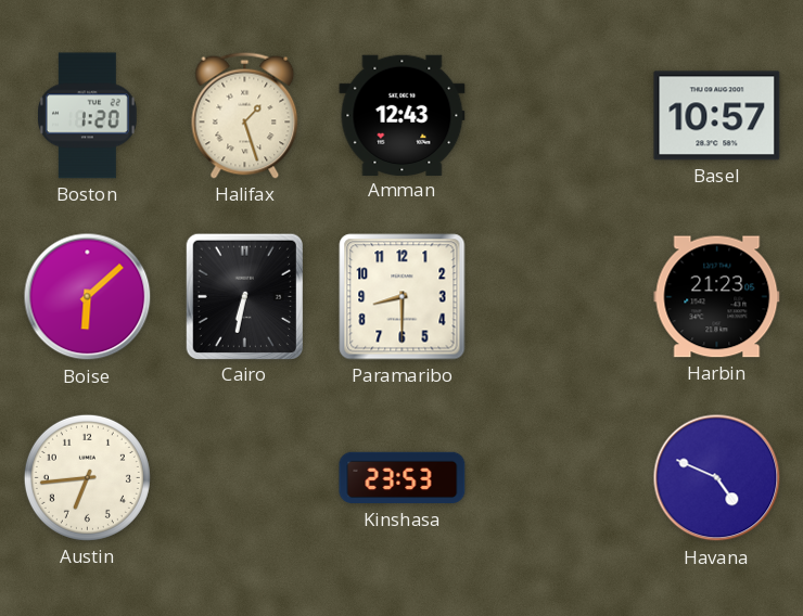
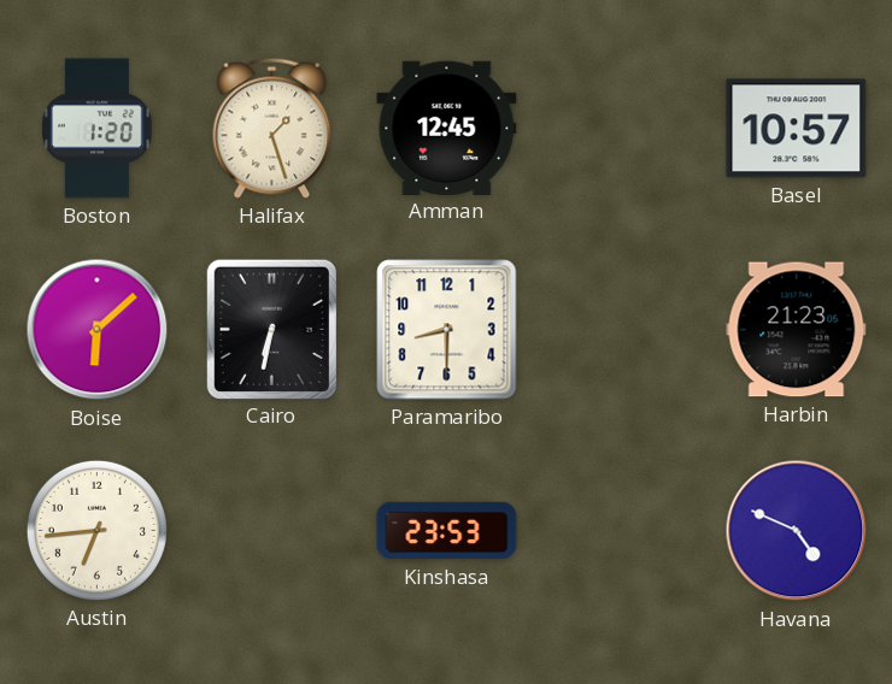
Amman: 12:43 -> 12:45 (447, 128)
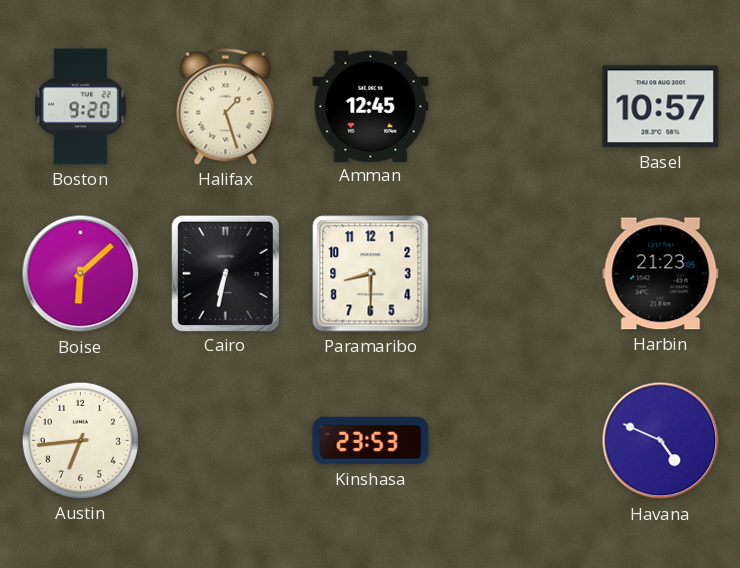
Boston: 1:20 -> 9:20 (81, 107)
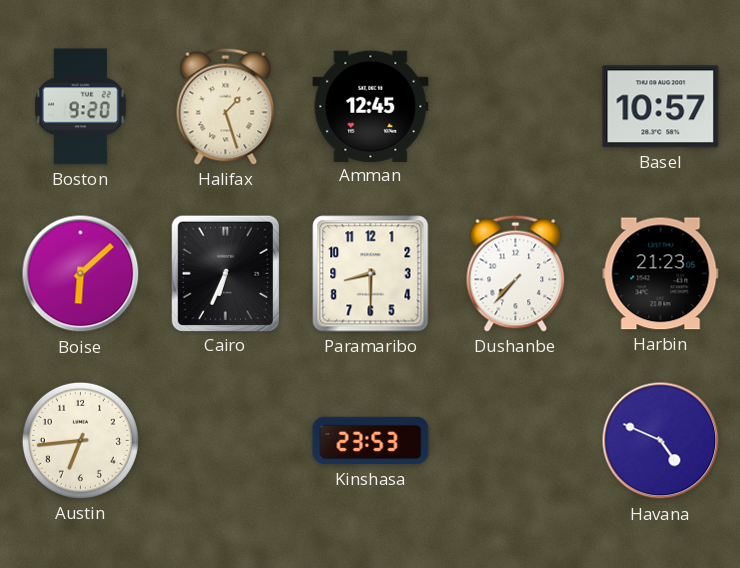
Cairo: 6:32 -> 6:34 (225, 273)
Dushanbe: none -> 7:37 (516, 273)
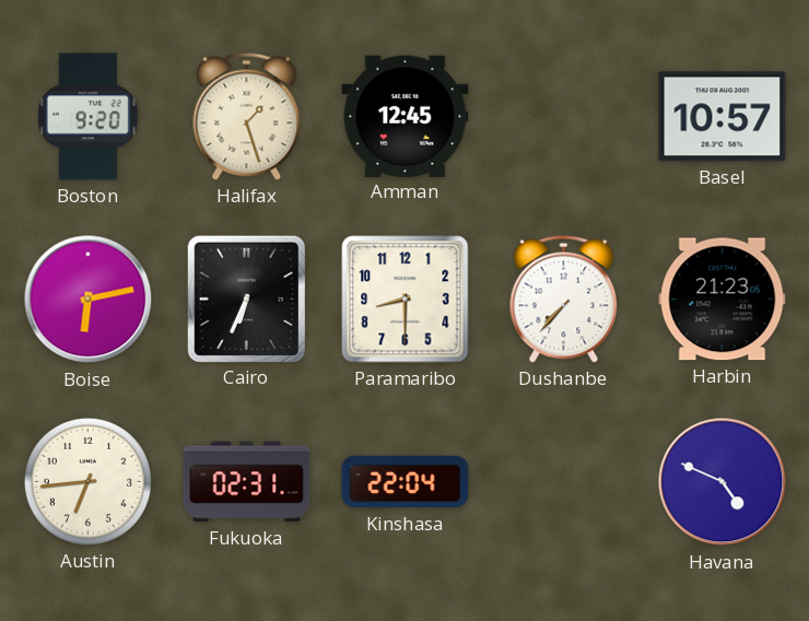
Boise: 6:08 -> 6:13 (89, 300)
Fukuoka: none -> 02:31 (247, 482)
Kinshasa: 23:53 -> 22:04 (406, 482)
